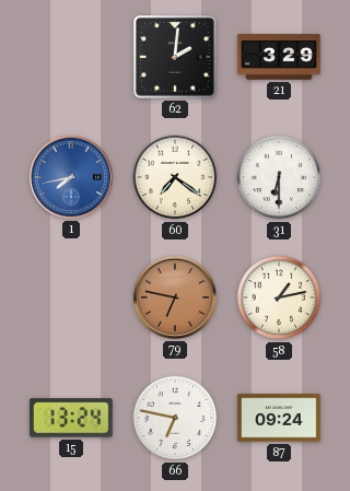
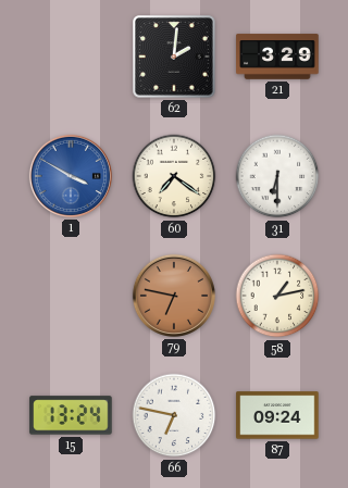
1: 7:43 -> 3:50 (71, 176)
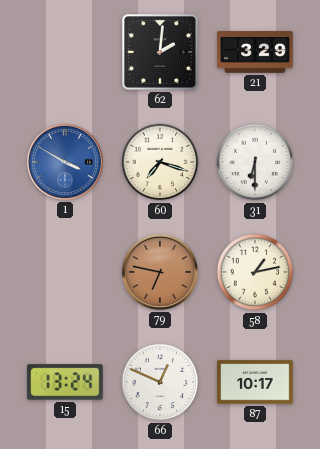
60: 7:21 -> 7:18 (160, 162)
66: 6:47 -> 12:49 (160, 382)
87: 09:24 -> 10:17 (255, 382)
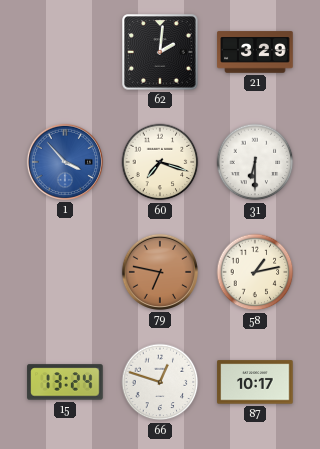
1: 3:50 -> 3:53 (65, 162)
66: 12:49 -> 12:48 (160, 382)
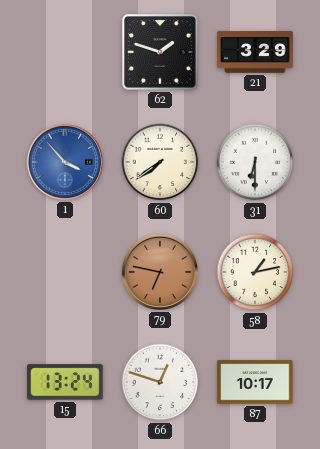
62: 2:01 -> 1:48 (160, 52)
60: 7:18 -> 7:39 (160, 162)
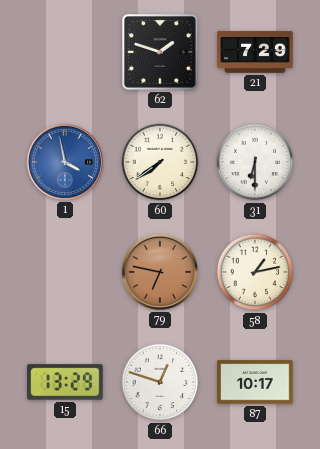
21: 3:29 -> 7:29 (255, 52)
1: 3:53 -> 3:58 (65, 162)
15: 13:24 -> 13:29 (65, 382)
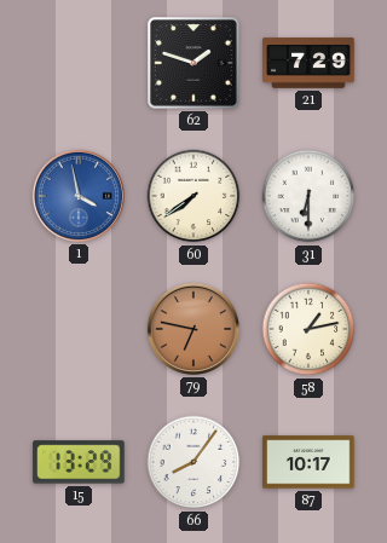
66: 12:48 -> 8:06 (193, 462)
